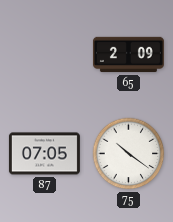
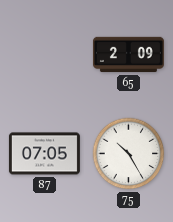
75: 10:21 -> 10:25 (129, 154)
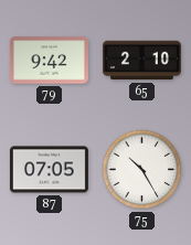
79: none -> 9:42 (49, 61)
65: 2:09 -> 2:10 (141, 61)
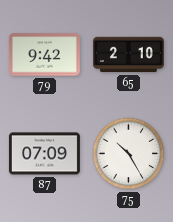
87: 07:05 -> 07:09 (44, 154)
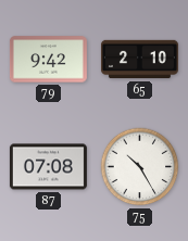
87: 07:09 -> 07:08 (48, 167)
